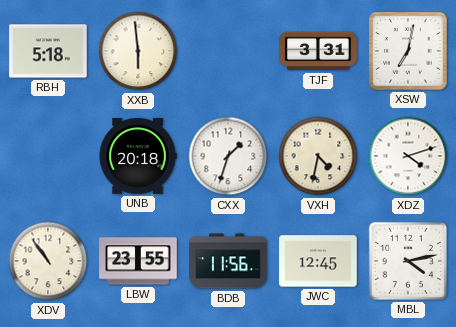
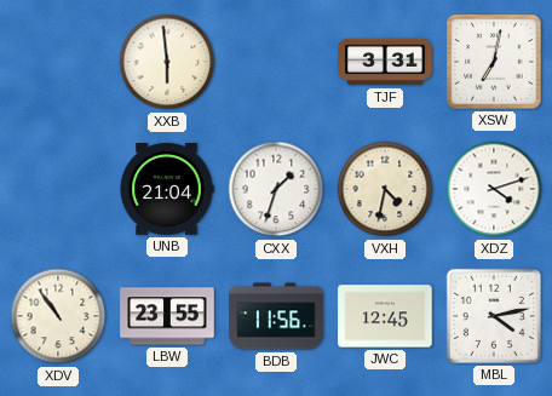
RBH: 5:18 -> none (48, 51)
UNB: 20:18 -> 21:04 (167, 190)
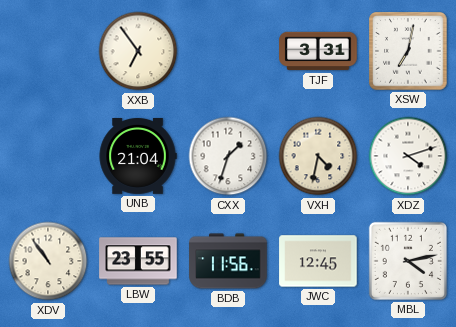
XXB: 5:59 -> 6:54 (138, 51)
